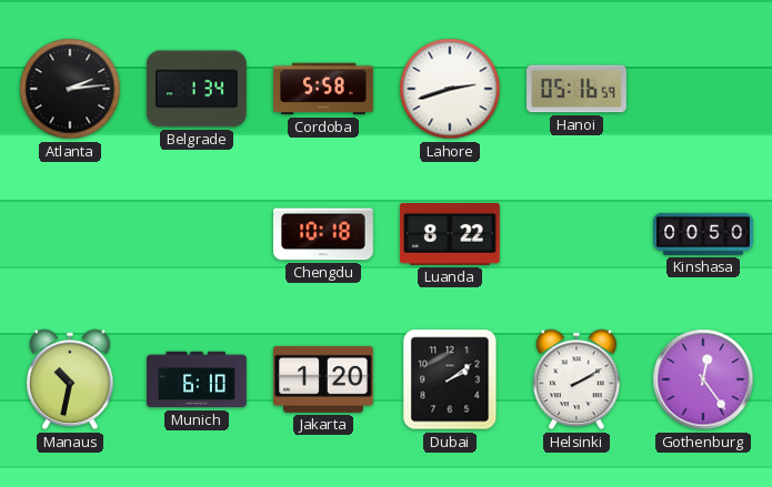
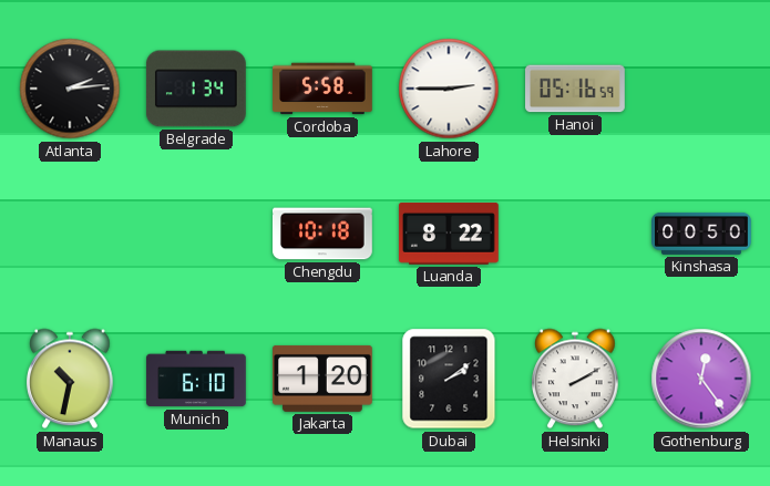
Lahore: 2:42 -> 2:45 (449, 89)
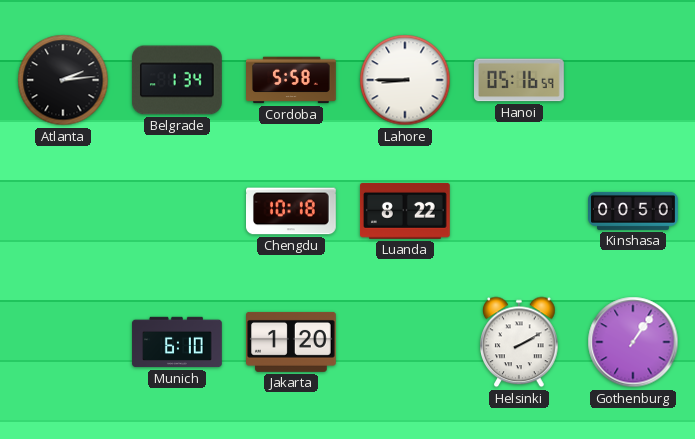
Lahore: 2:45 -> 8:45 (405, 80)
Manaus: 10:32 -> none (70, 379)
Dubai: 2:09 -> none (449, 379)
Gothenburg: 12:24 -> 1:06 (633, 342)
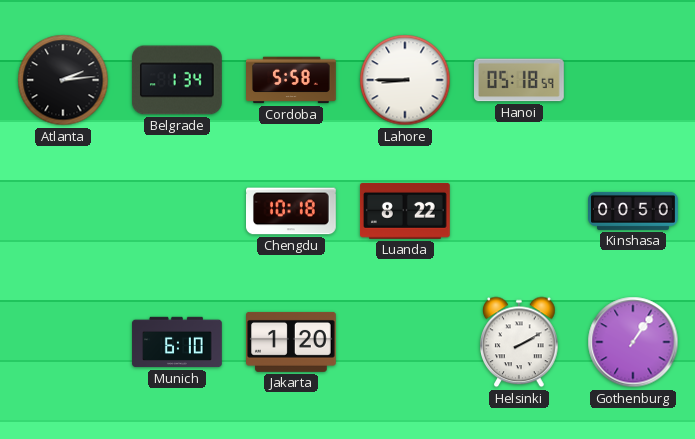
Hanoi: 05:16 -> 05:18 (520, 80)
